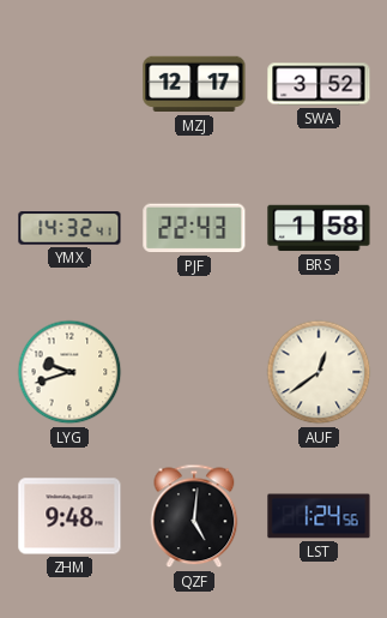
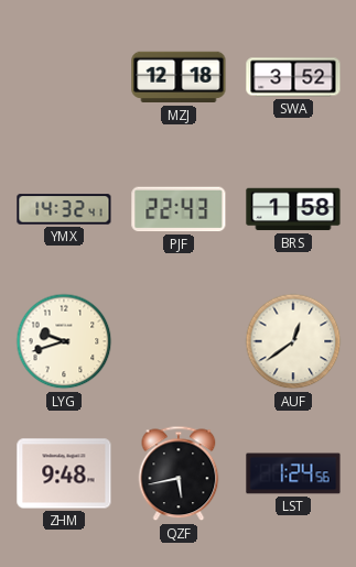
MZJ: 12:17 -> 12:18 (179, 77)
QZF: 5:01 -> 5:43 (179, 473)
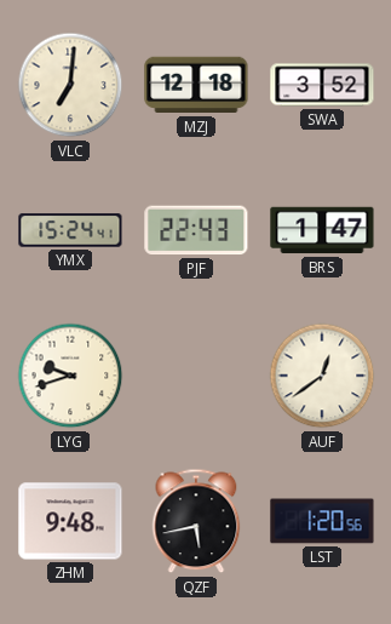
VLC: none -> 7:01 (70, 85)
YMX: 14:32 -> 15:24 (70, 230)
BRS: 1:58 -> 1:47 (322, 230)
LST: 1:24 -> 1:20 (322, 521)
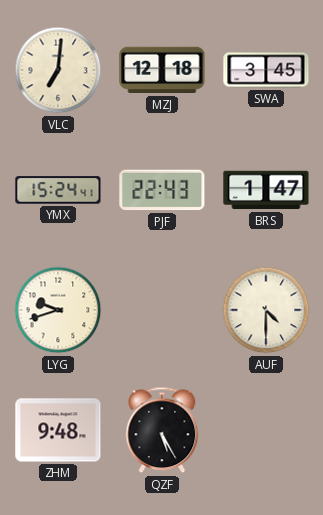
SWA: 3:52 -> 3:45 (266, 70)
AUF: 12:39 -> 4:30 (266, 310)
QZF: 5:43 -> 5:25 (162, 430)
LST: 1:20 -> none (322, 521)
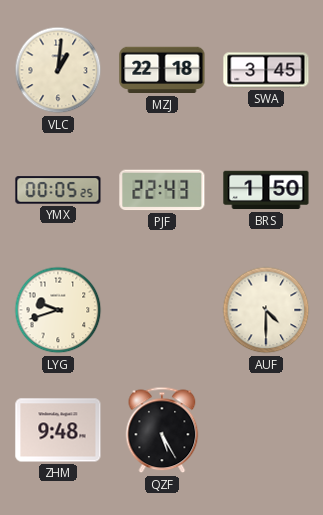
VLC: 7:01 -> 1:01 (58, 70)
MZJ: 12:18 -> 22:18 (162, 70)
YMX: 15:24 -> 00:05 (58, 190)
BRS: 1:47 -> 1:50 (266, 190)
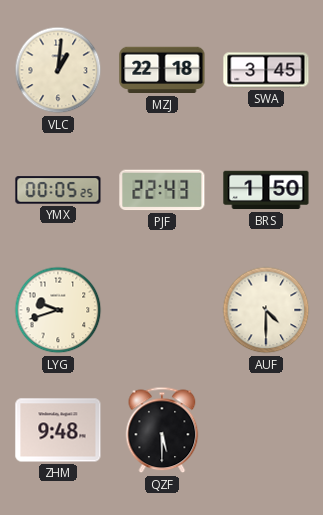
QZF: 5:25 -> 5:30 (162, 430)
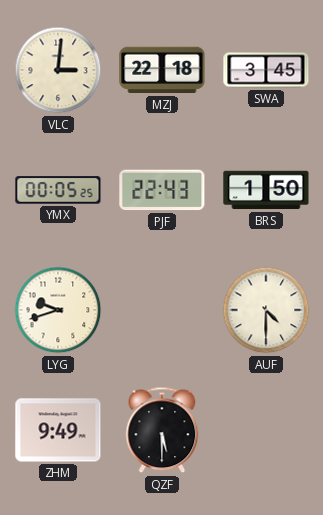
VLC: 1:01 -> 3:01 (58, 70)
ZHM: 9:48 -> 9:49 (58, 430)
